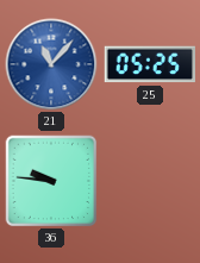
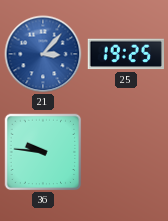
21: 11:07 -> 3:07 (43, 54)
25: 05:25 -> 19:25 (125, 54)
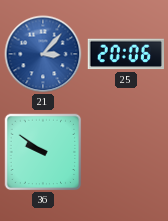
25: 19:25 -> 20:06 (125, 54)
36: 9:46 -> 9:51 (43, 152)
